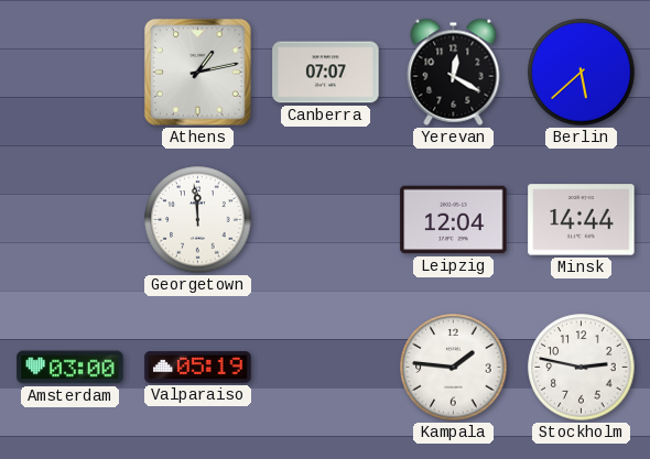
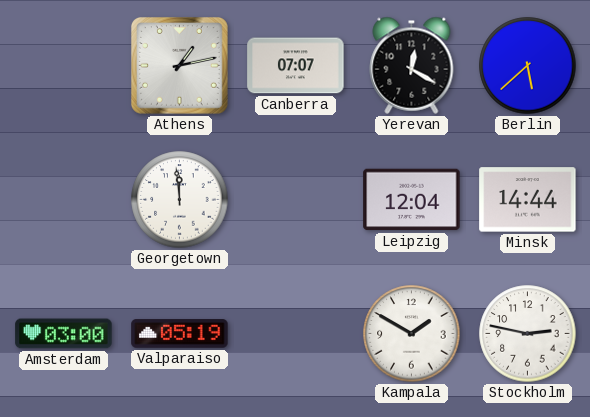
Kampala: 1:46 -> 1:50 (412, 334)
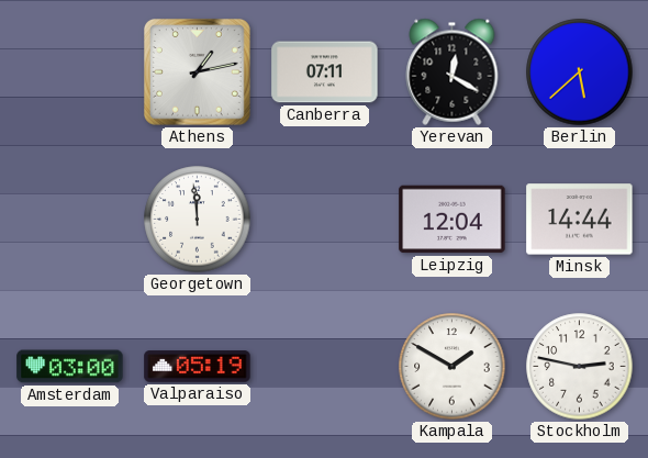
Canberra: 07:07 -> 07:11 (325, 72)
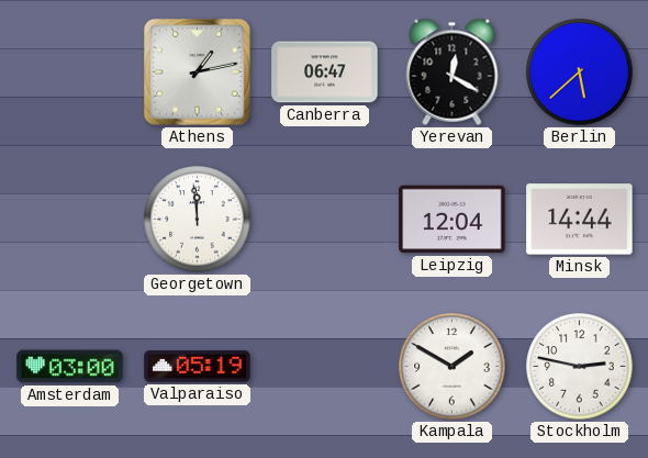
Canberra: 07:11 -> 06:47 (325, 72)
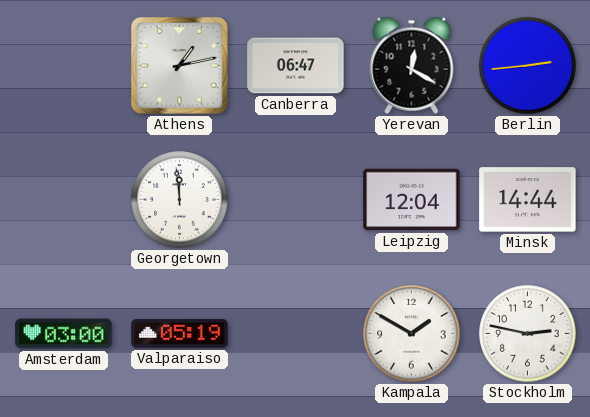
Berlin: 5:38 -> 2:44 (528, 66)
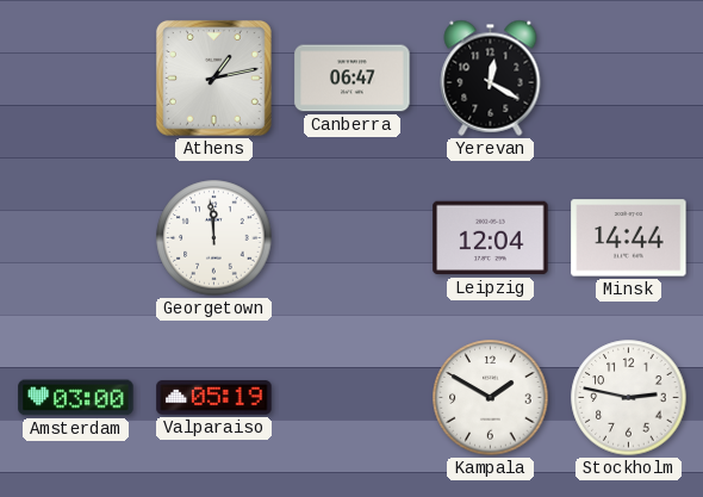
Berlin: 2:44 -> none (528, 66)
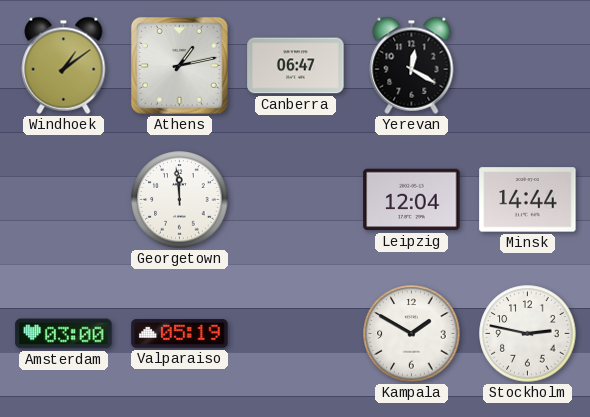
Windhoek: none -> 1:09 (64, 65)
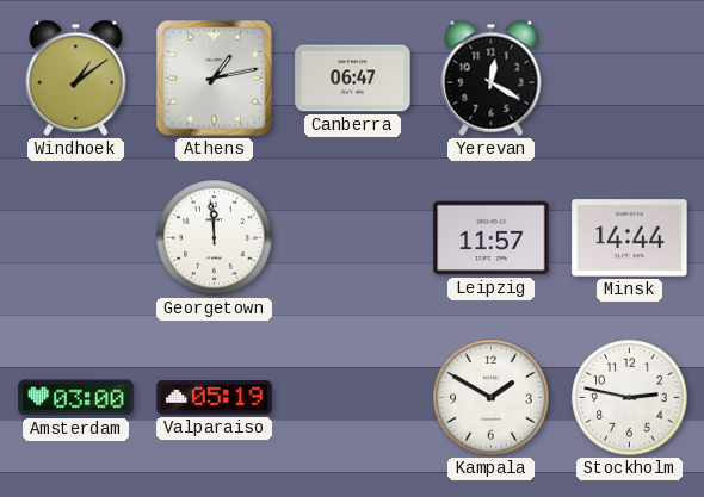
Leipzig: 12:04 -> 11:57 (492, 238)
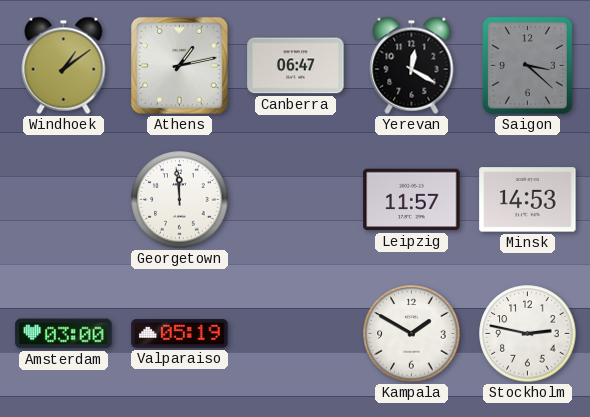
Saigon: none -> 3:22 (527, 65)
Minsk: 14:44 -> 14:53 (528, 200)
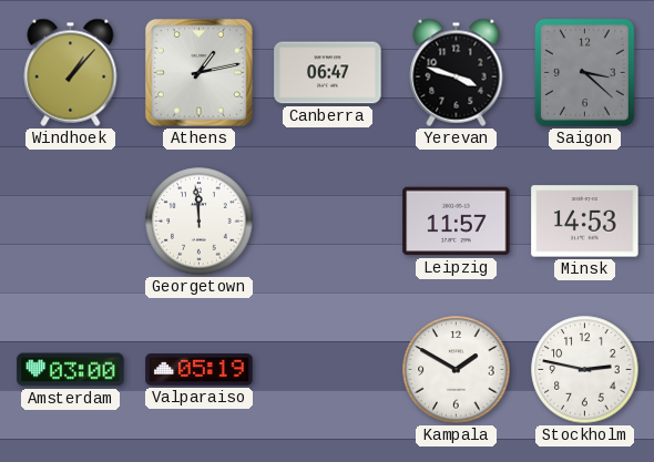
Windhoek: 1:09 -> 1:07 (71, 72)
Yerevan: 12:20 -> 3:48 (457, 72)
